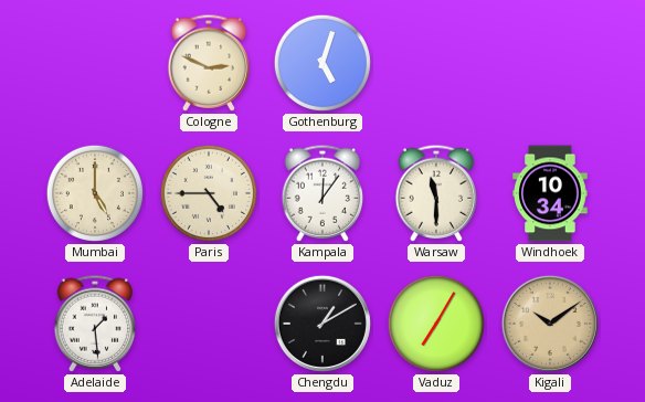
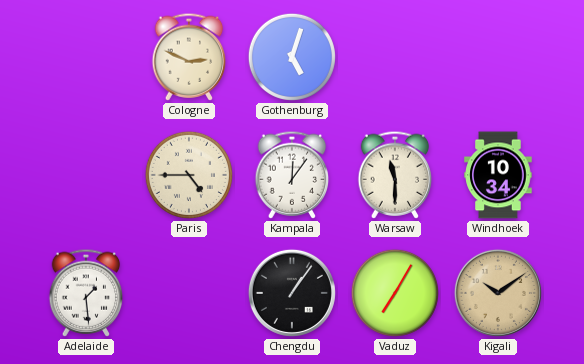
Mumbai: 5:00 -> none (95, 193)
Chengdu: 1:10 -> 1:06 (292, 293)
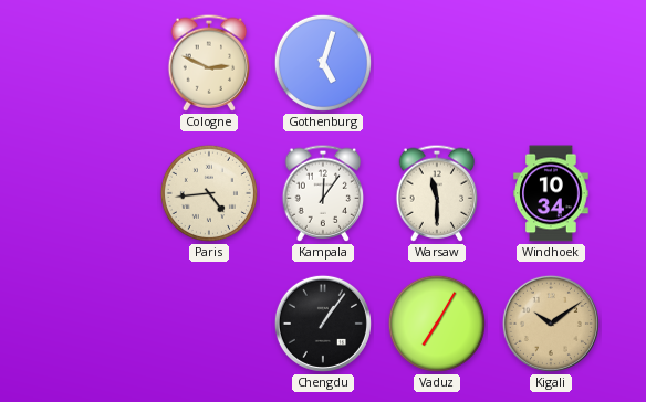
Paris: 4:45 -> 4:44 (209, 193)
Adelaide: 1:29 -> none (86, 293)
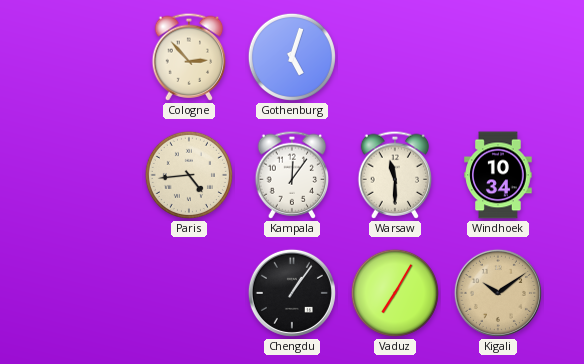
Cologne: 2:49 -> 2:53 (189, 57)
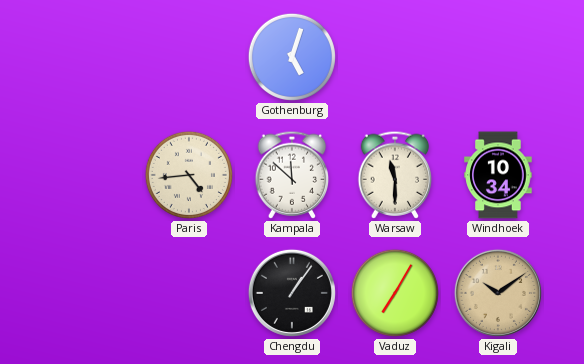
Cologne: 2:53 -> none (189, 57)
Kampala: 12:06 -> 11:52 (292, 175)
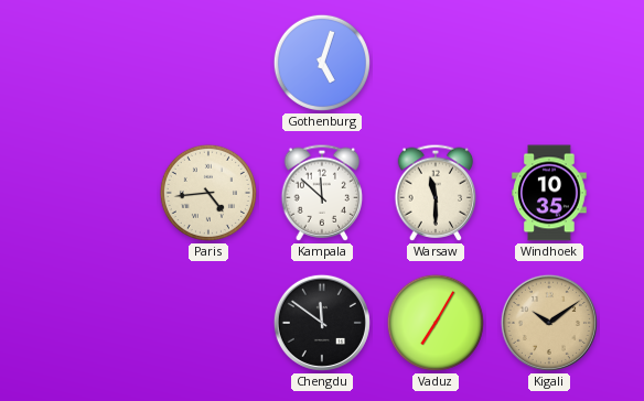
Windhoek: 10:34 -> 10:35 (549, 193)
Chengdu: 1:06 -> 11:51 (322, 323)
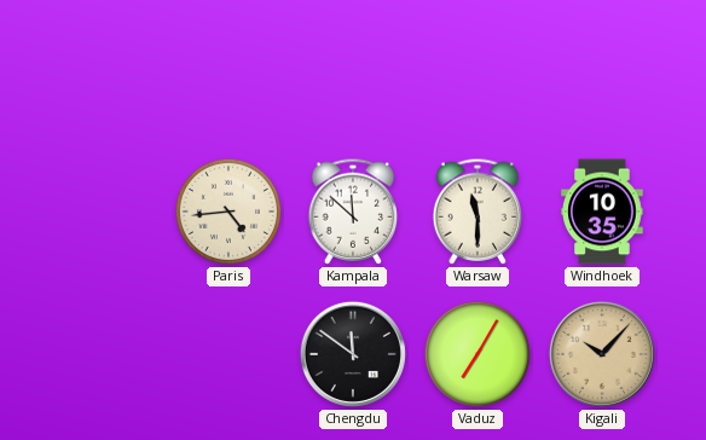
Gothenburg: 5:03 -> none (322, 63)
Kigali: 10:09 -> 10:07 (602, 354)
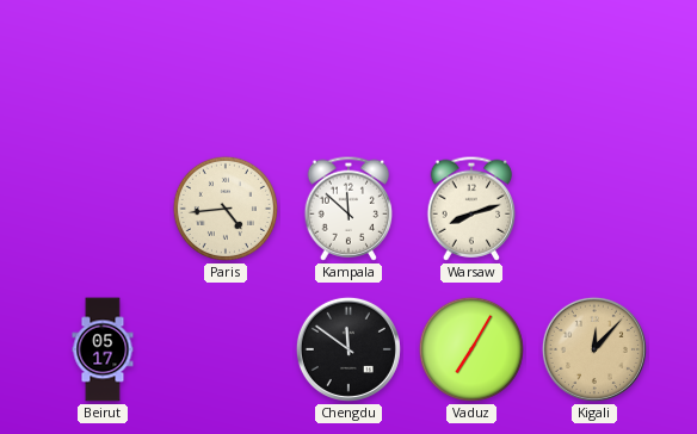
Warsaw: 11:30 -> 8:12 (471, 209)
Windhoek: 10:35 -> none (602, 212)
Beirut: none -> 05:17 (103, 349)
Kigali: 10:07 -> 12:07 (594, 349)
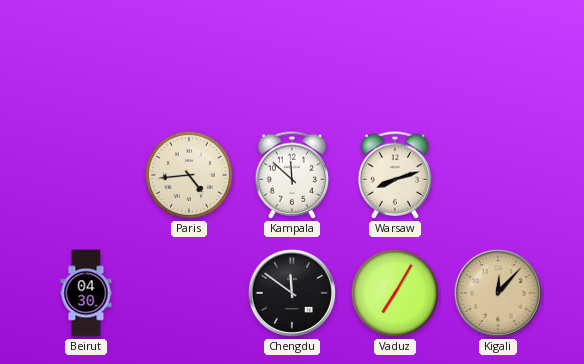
Beirut: 05:17 -> 04:30 (86, 293)
